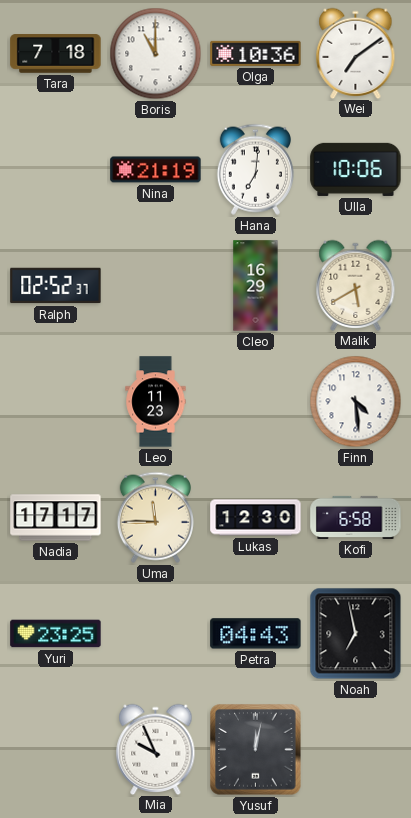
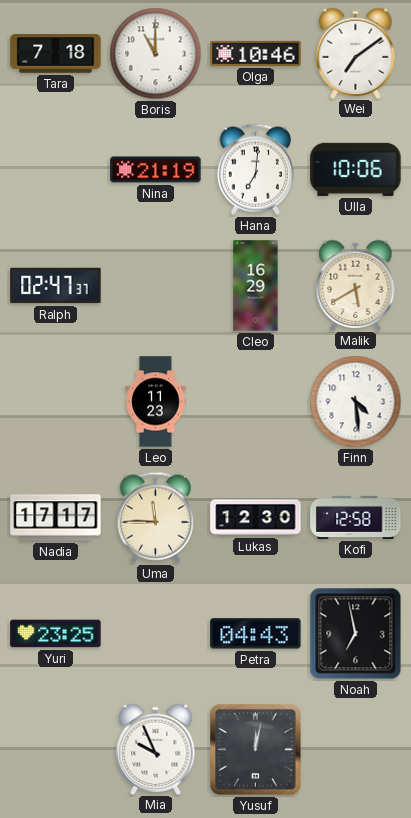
Olga: 10:36 -> 10:46 (256, 53)
Ralph: 02:52 -> 02:47 (56, 286)
Kofi: 6:58 -> 12:58 (356, 517)
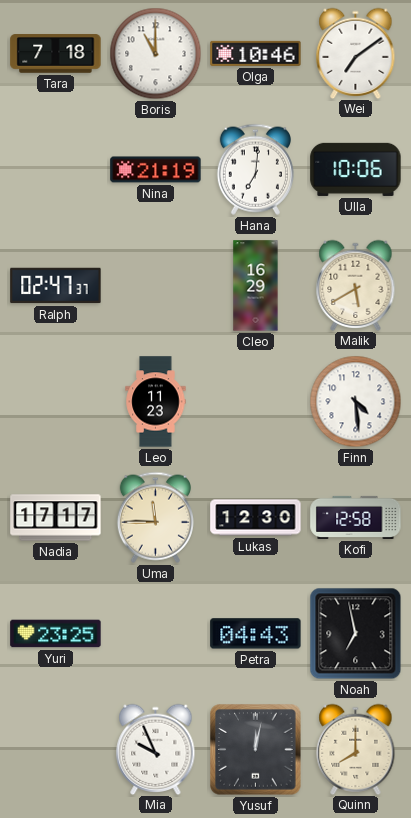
Quinn: none -> 8:00 (356, 749)
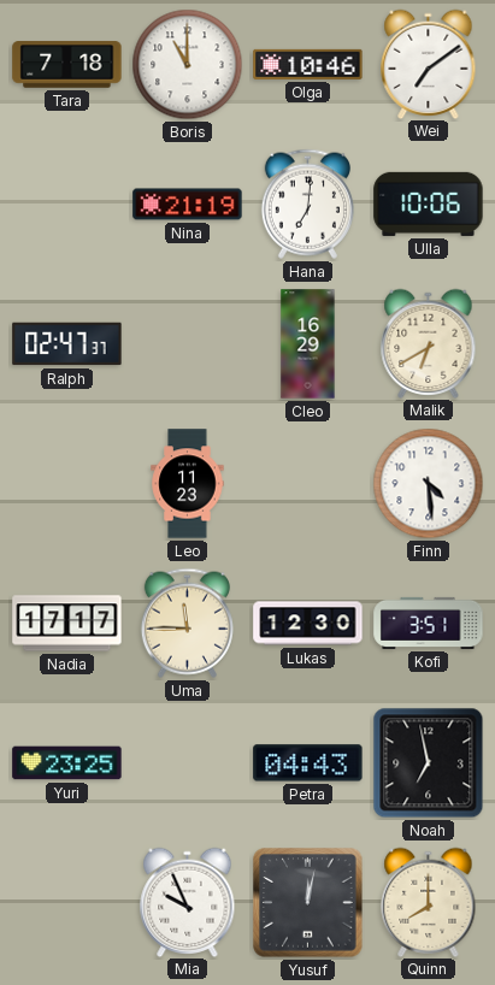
Malik: 5:40 -> 6:40 (429, 343)
Kofi: 12:58 -> 3:51 (429, 623)
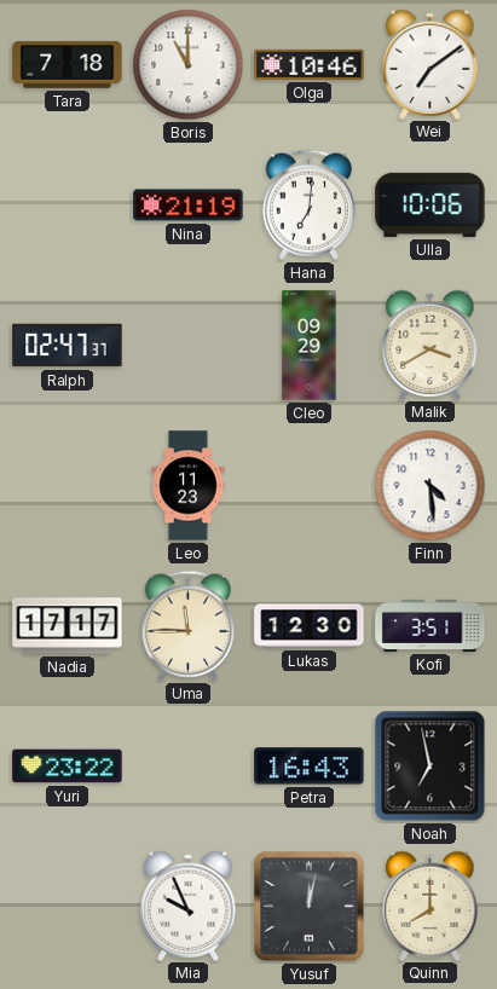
Cleo: 16:29 -> 09:29 (310, 346)
Malik: 6:40 -> 3:40 (430, 345)
Yuri: 23:25 -> 23:22 (68, 767)
Petra: 04:43 -> 16:43 (310, 767)
